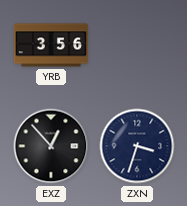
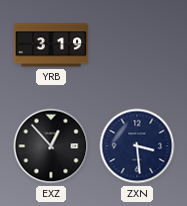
YRB: 3:56 -> 3:19 (51, 45)
ZXN: 3:33 -> 3:29 (137, 146)
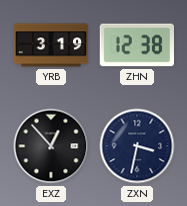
ZHN: none -> 12:38 (136, 45)
ZXN: 3:29 -> 3:32 (137, 146)
